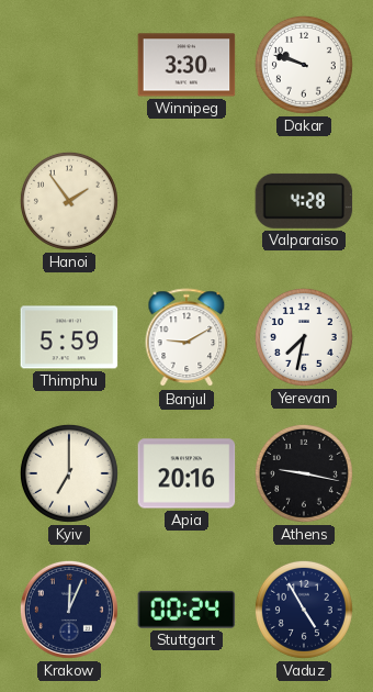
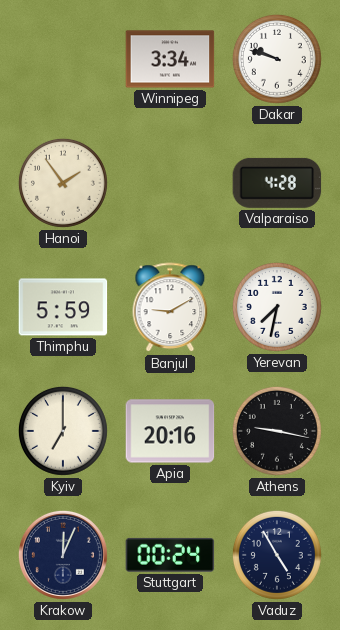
Winnipeg: 3:30 -> 3:34 (170, 59)
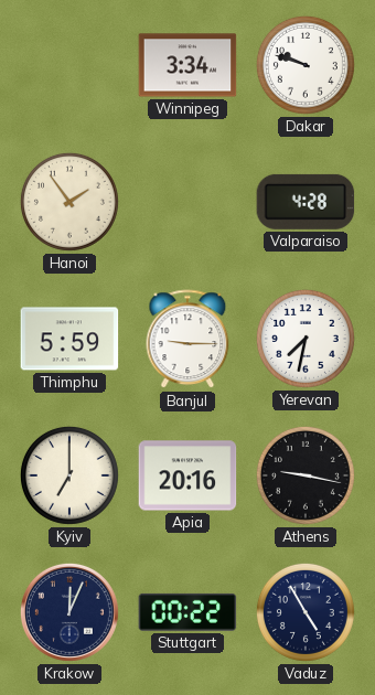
Banjul: 9:10 -> 9:15 (187, 340)
Stuttgart: 00:24 -> 00:22 (187, 612)
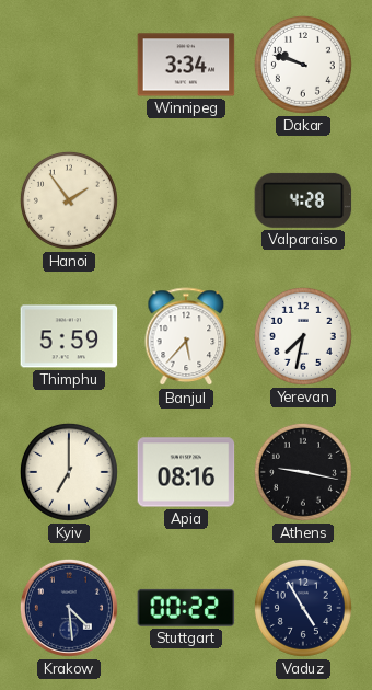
Banjul: 9:15 -> 5:37 (186, 337)
Apia: 20:16 -> 08:16 (186, 472)
Krakow: 12:04 -> 4:29 (69, 608)
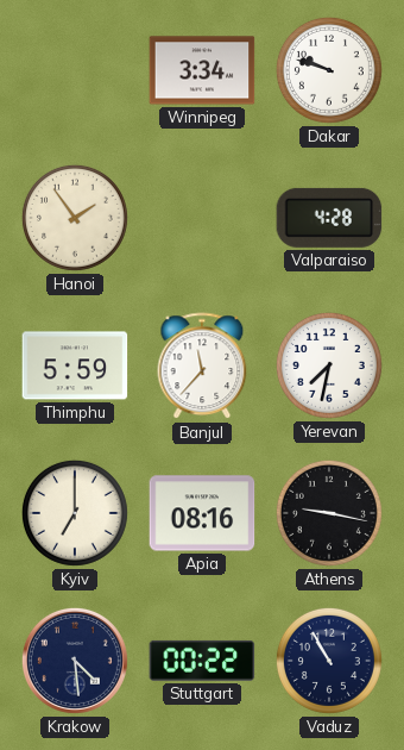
Banjul: 5:37 -> 11:37 (202, 367)
Vaduz: 4:55 -> 10:55 (329, 661)
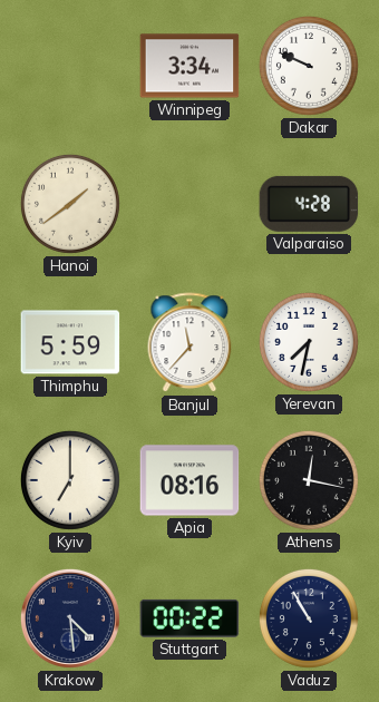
Dakar: 9:48 -> 9:49 (309, 66)
Hanoi: 1:54 -> 1:39 (70, 204)
Athens: 9:17 -> 12:17 (309, 480)
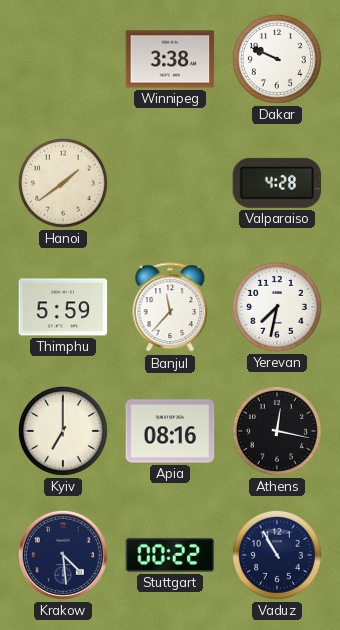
Winnipeg: 3:34 -> 3:38 (170, 59)
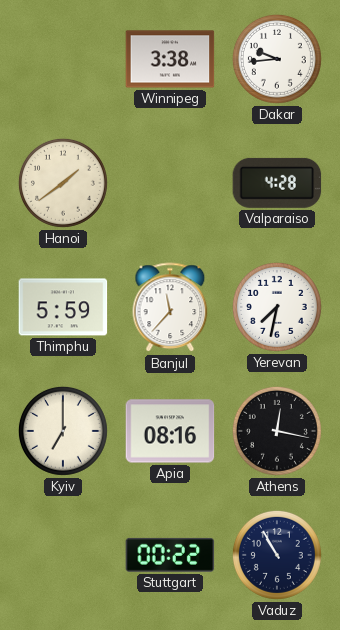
Dakar: 9:49 -> 9:44 (277, 59)
Krakow: 4:29 -> none (63, 555)
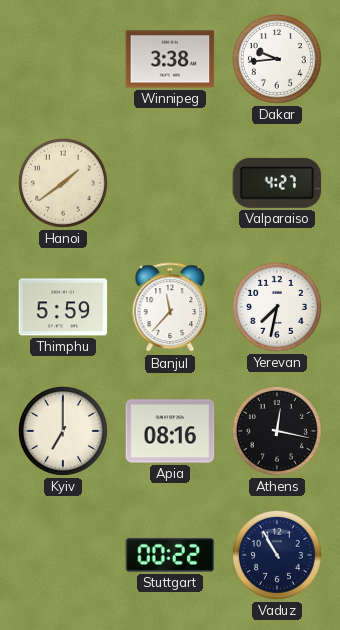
Valparaiso: 4:28 -> 4:27 (277, 183)
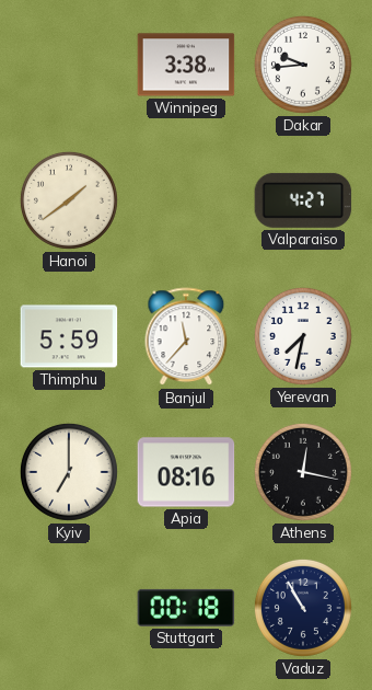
Stuttgart: 00:22 -> 00:18 (186, 608)
